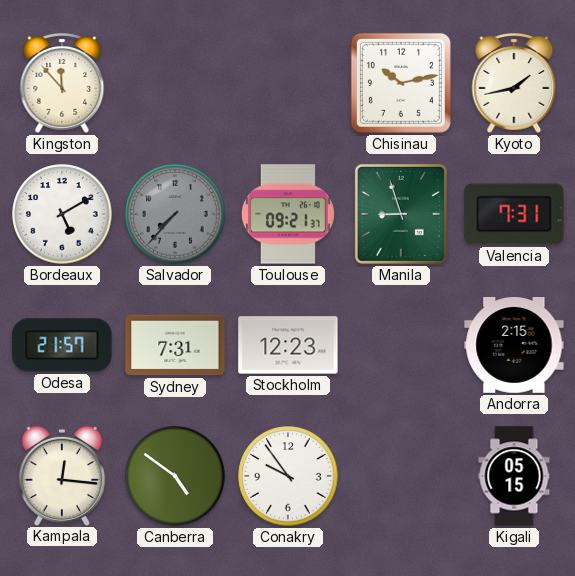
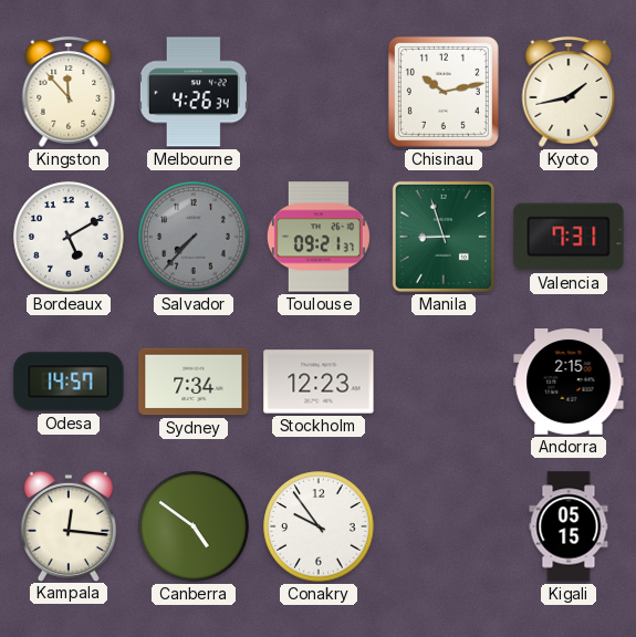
Melbourne: none -> 4:26 (194, 92)
Odesa: 21:57 -> 14:57 (69, 382)
Sydney: 7:31 -> 7:34 (194, 382)
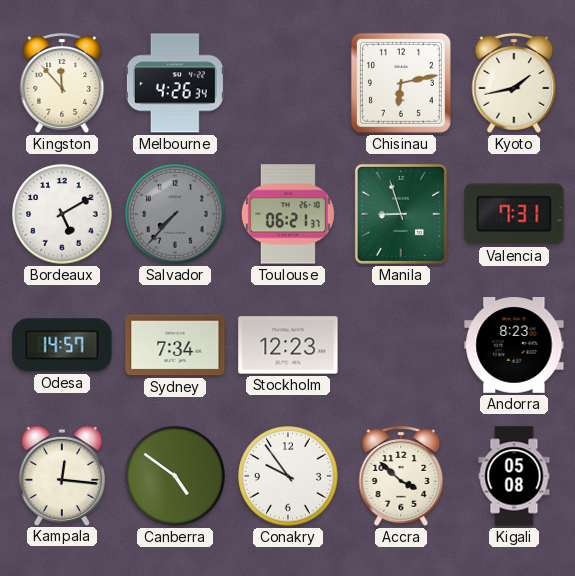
Chisinau: 10:13 -> 6:13 (401, 83)
Toulouse: 09:21 -> 06:21 (288, 214)
Andorra: 2:15 -> 8:23 (514, 346)
Accra: none -> 3:52 (401, 476)
Kigali: 05:15 -> 05:08 (514, 476)
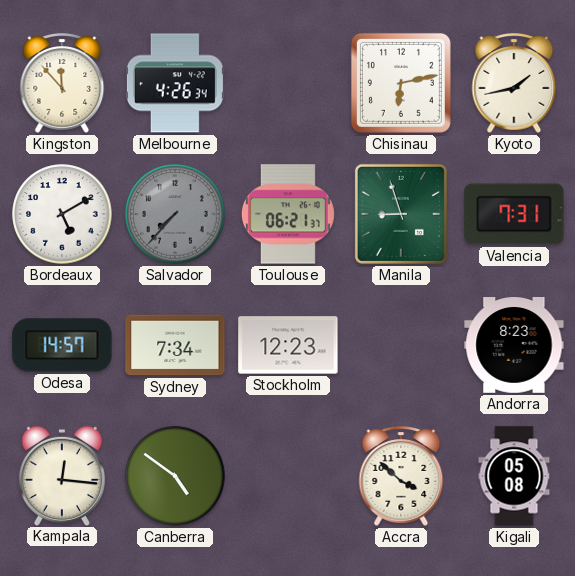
Conakry: 9:54 -> none (288, 476)
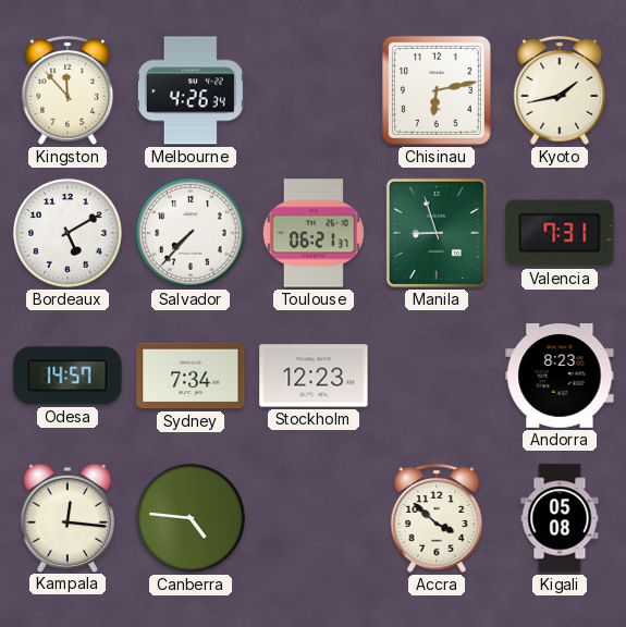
Salvador dial: grey -> white (191, 233)
Canberra: 4:51 -> 4:46 (191, 518)
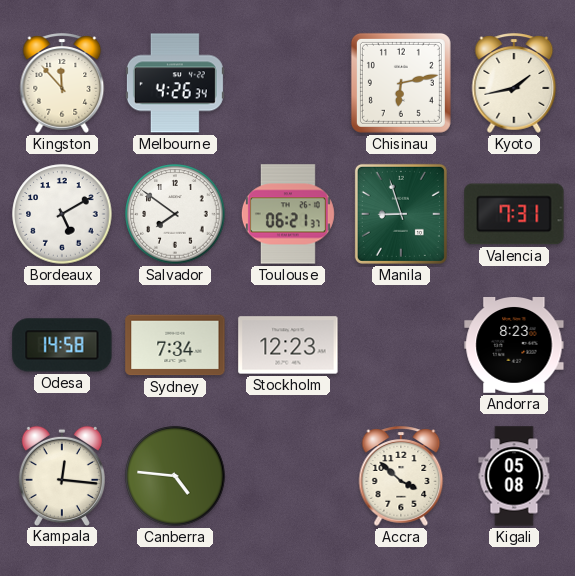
Salvador: 7:37 -> 7:51 (175, 214)
Odesa: 14:57 -> 14:58 (62, 345)
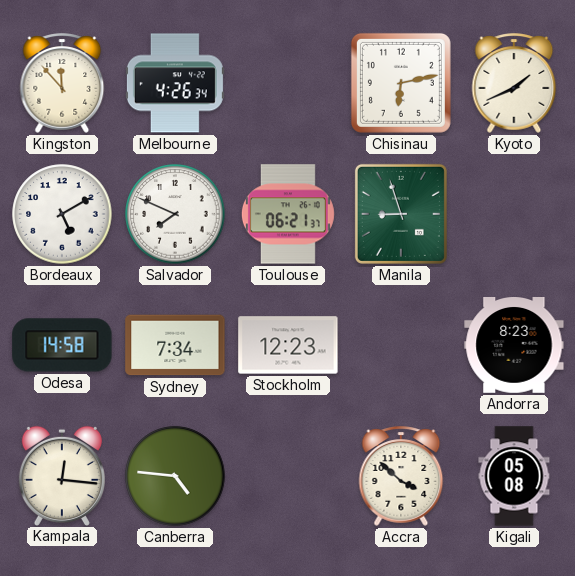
Kyoto: 1:43 -> 1:41 (514, 83)
Salvador: 7:51 -> 7:49 (175, 214)
Valencia: 7:31 -> none (514, 214)
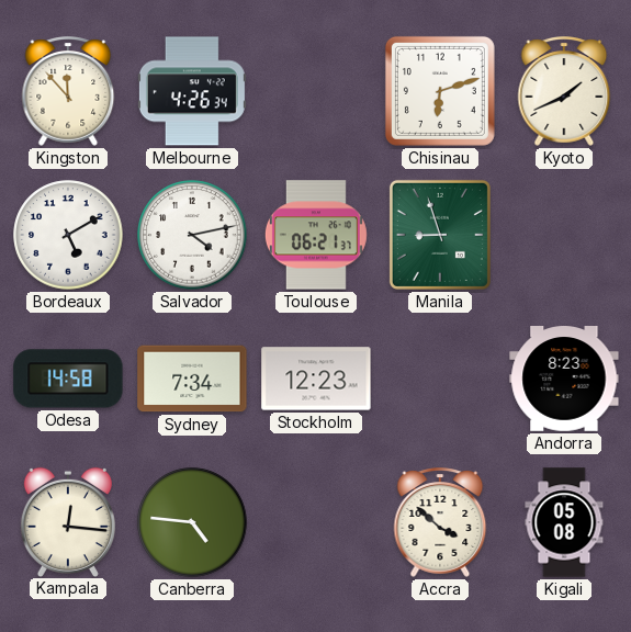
Chisinau: 6:13 -> 6:12 (440, 91)
Salvador: 7:49 -> 4:13 (192, 235)
